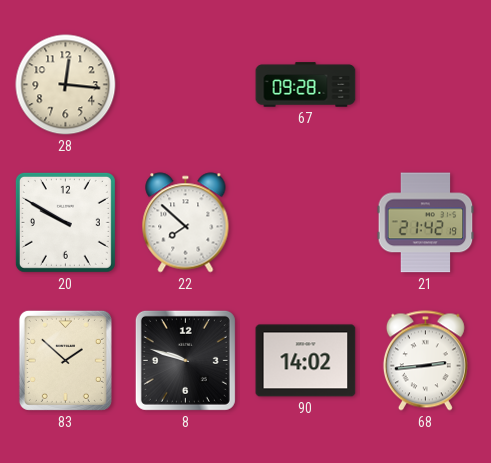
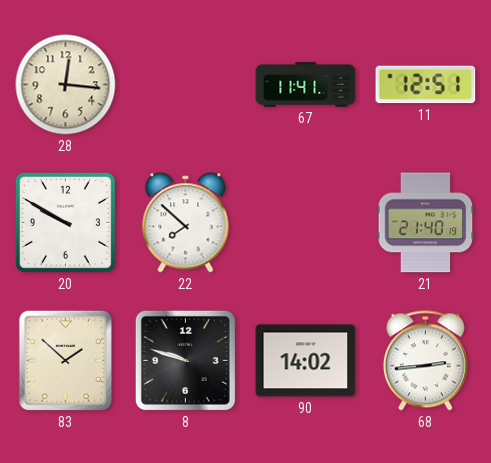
67: 09:28 -> 11:41 (306, 85)
11: none -> 12:51 (426, 85)
21: 21:42 -> 21:40 (426, 223)
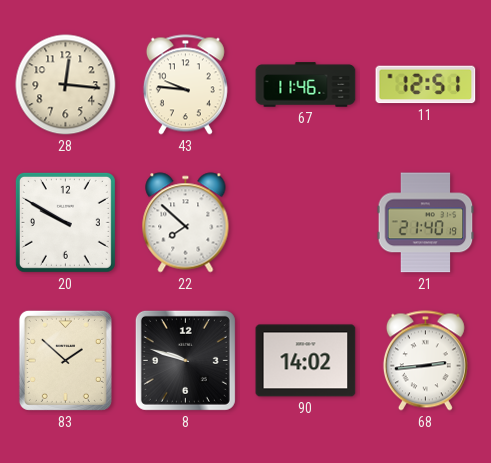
43: none -> 9:46 (185, 85)
67: 11:41 -> 11:46 (306, 85)
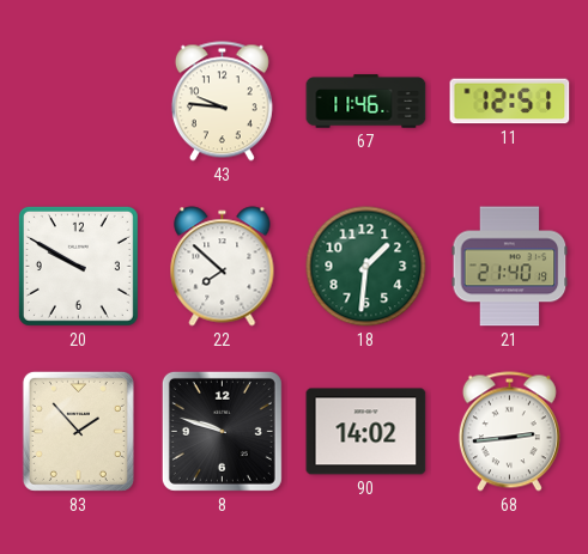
28: 12:16 -> none (66, 85)
18: none -> 1:31 (366, 267)
83: 1:52 -> 1:53 (78, 431)
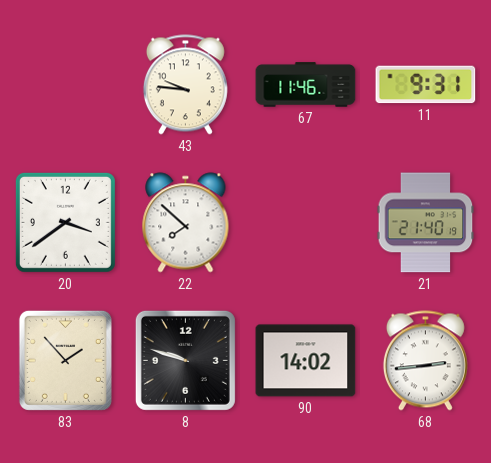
11: 12:51 -> 9:31 (426, 85)
20: 9:50 -> 3:39 (65, 222)
18: 1:31 -> none (366, 267)
